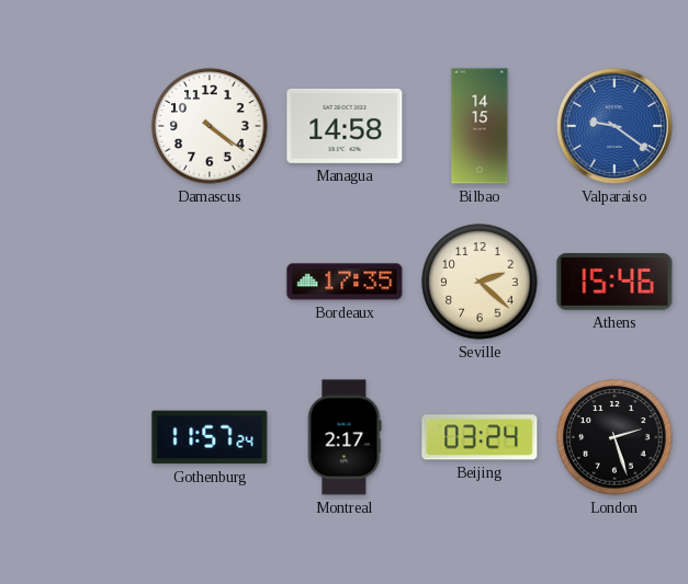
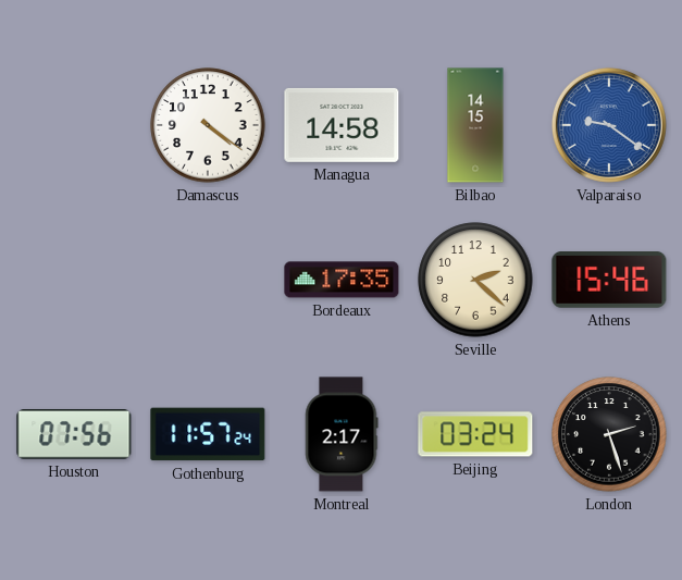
Houston: none -> 07:56 (74, 435)
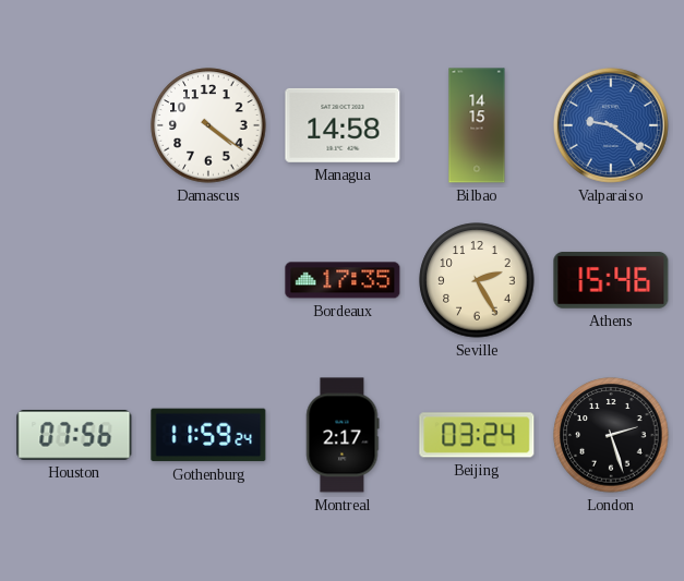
Seville: 2:22 -> 2:25 (477, 280)
Gothenburg: 11:57 -> 11:59 (208, 435)
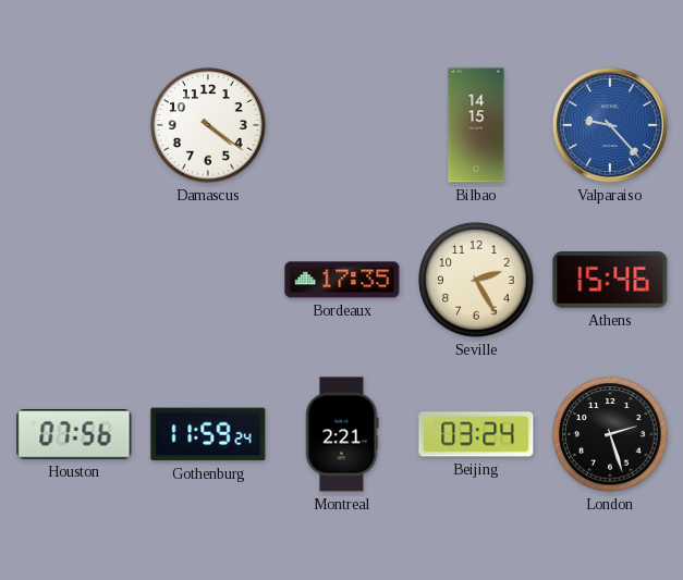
Managua: 14:58 -> none (343, 125)
Valparaiso: 9:21 -> 9:23 (610, 125)
Montreal: 2:17 -> 2:21 (342, 434)
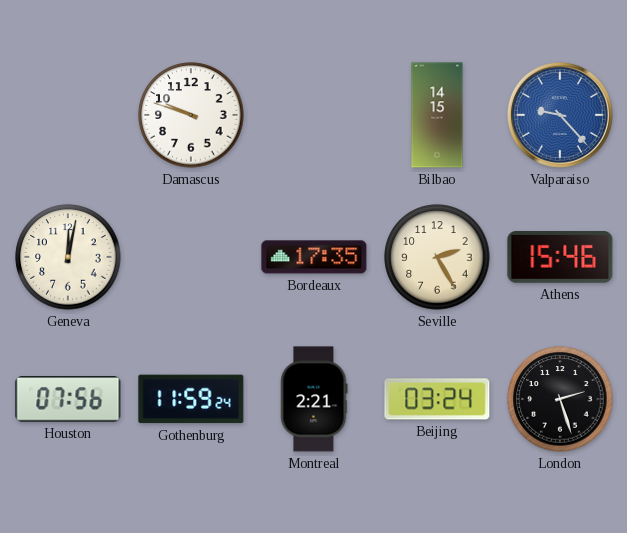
Damascus: 4:21 -> 9:48 (191, 115)
Geneva: none -> 12:02 (68, 257)
